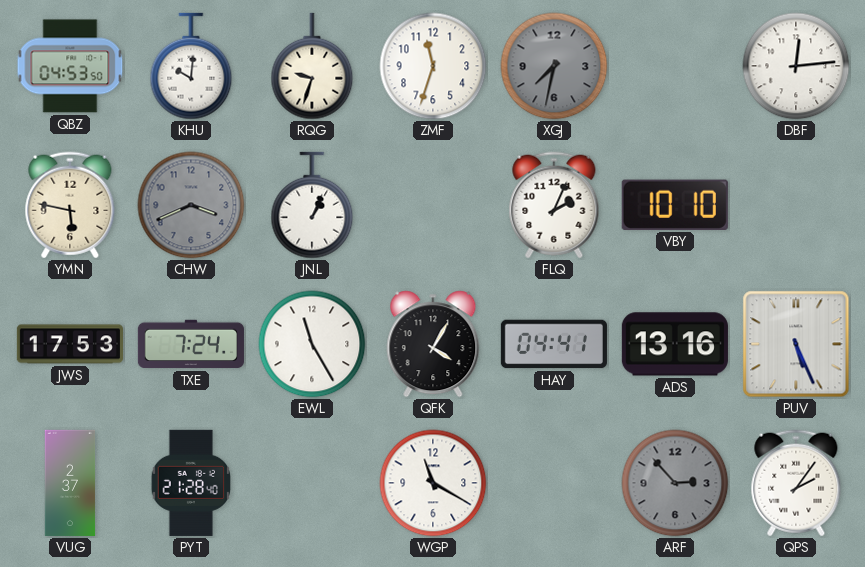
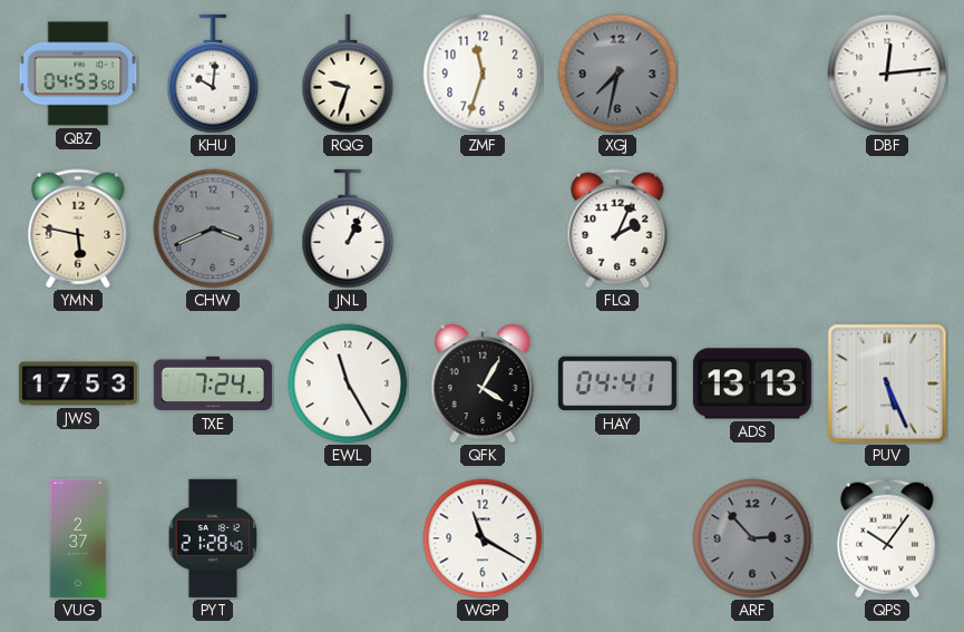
VBY: 10:10 -> none (675, 205)
ADS: 13:16 -> 13:13 (752, 383)
QPS: 2:06 -> 10:06 (887, 538)
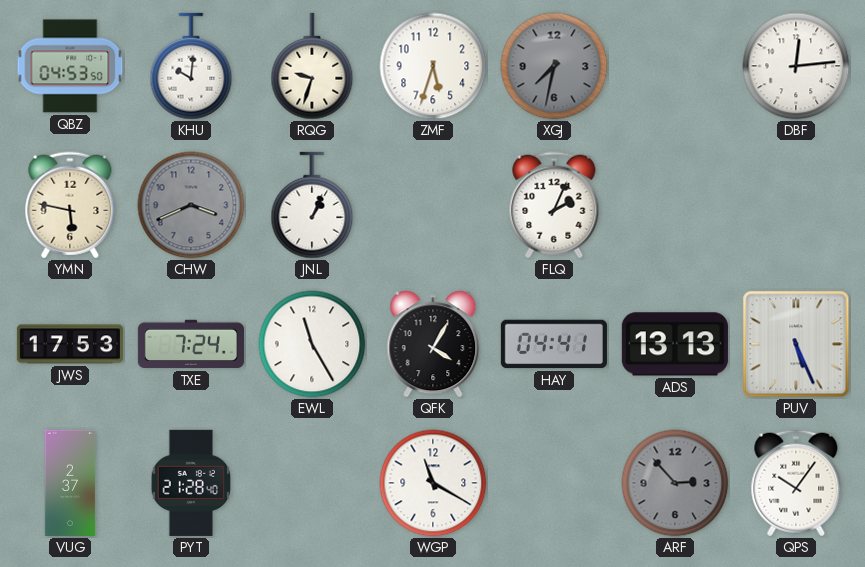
ZMF: 11:33 -> 5:33 (433, 66)
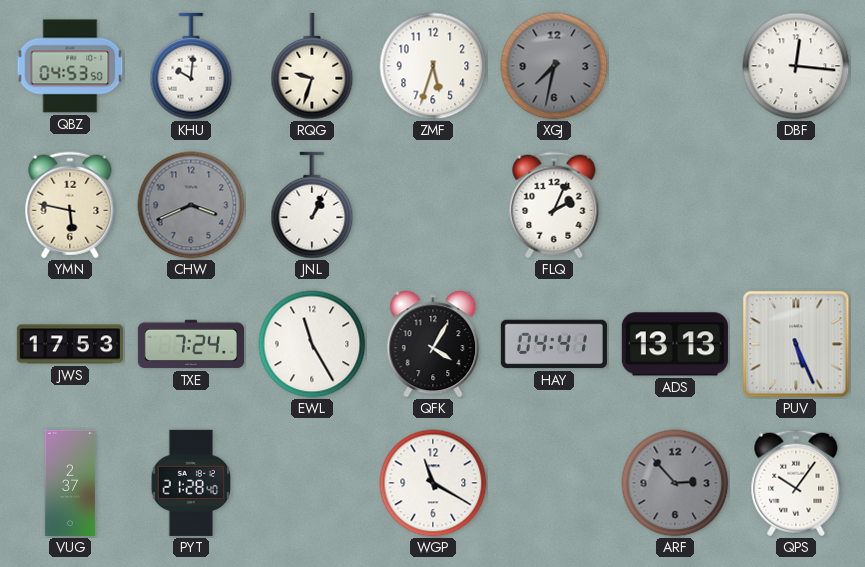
DBF: 12:14 -> 12:16 (796, 66)
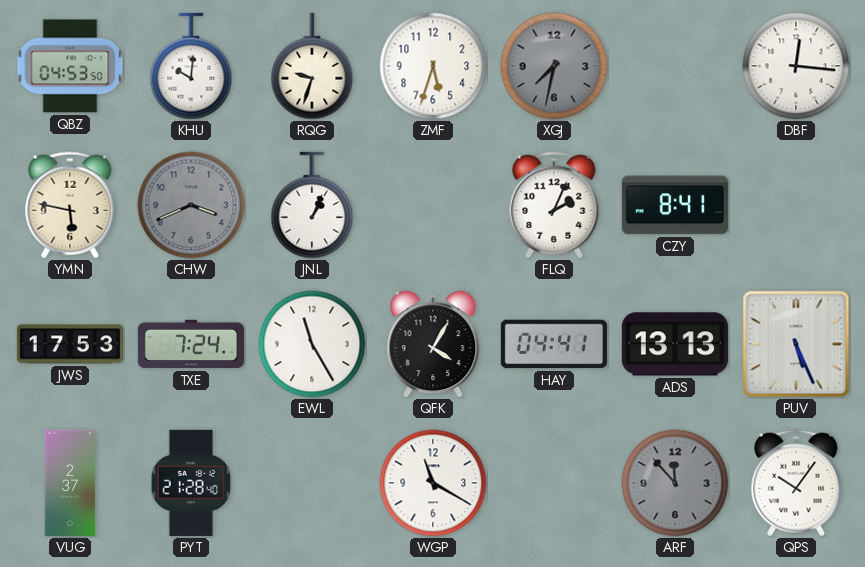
CZY: none -> 8:41 (675, 205)
ARF: 2:53 -> 11:53 (675, 483)
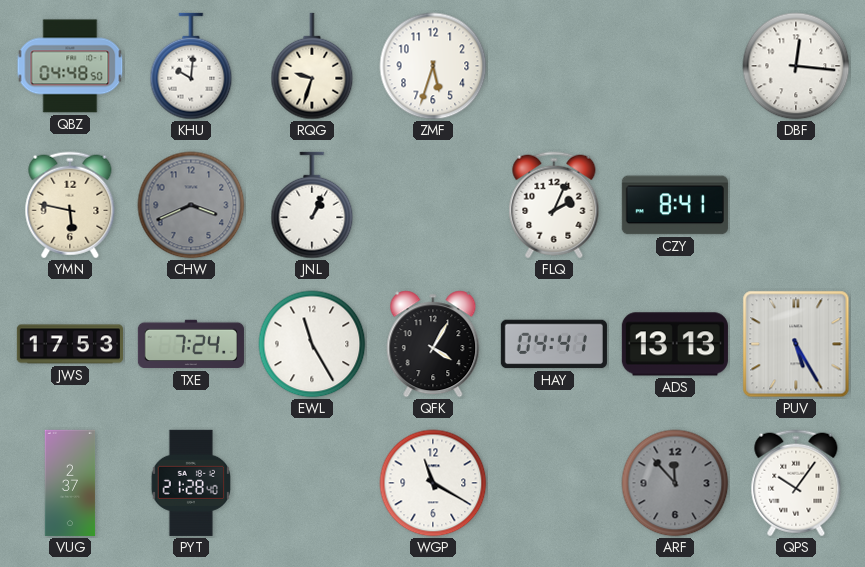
QBZ: 04:53 -> 04:48 (70, 66)
XGJ: 7:32 -> none (554, 66)
PUV: 5:26 -> 5:25 (796, 344)
